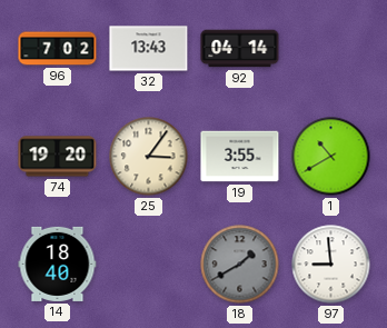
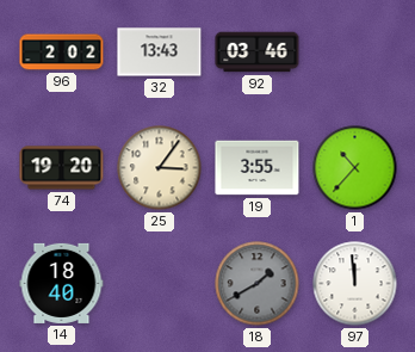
96: 7:02 -> 2:02 (62, 53)
92: 04:14 -> 03:46 (258, 53)
1: 10:40 -> 10:37 (355, 168)
97: 8:59 -> 11:59 (355, 284)
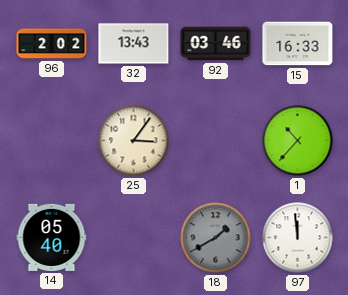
15: none -> 16:33 (298, 44)
74: 19:20 -> none (62, 168)
19: 3:55 -> none (258, 168)
14: 18:40 -> 05:40 (52, 237)
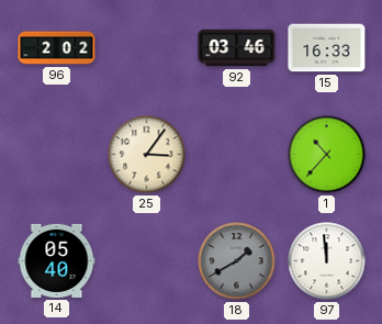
32: 13:43 -> none (134, 44)
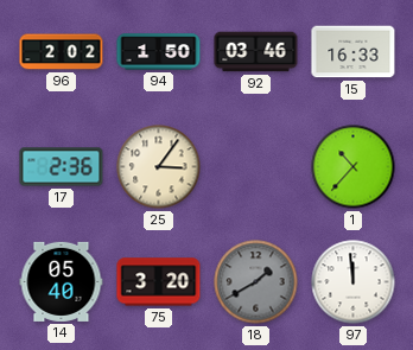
94: none -> 1:50 (159, 52)
17: none -> 2:36 (62, 167)
75: none -> 3:20 (159, 282)
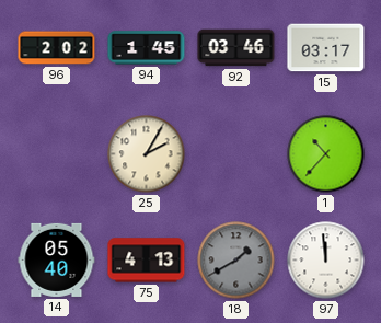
94: 1:50 -> 1:45 (147, 48)
15: 16:33 -> 03:17 (326, 48)
17: 2:36 -> none (62, 167)
25: 3:06 -> 2:05 (147, 154)
75: 3:20 -> 4:13 (147, 261)
